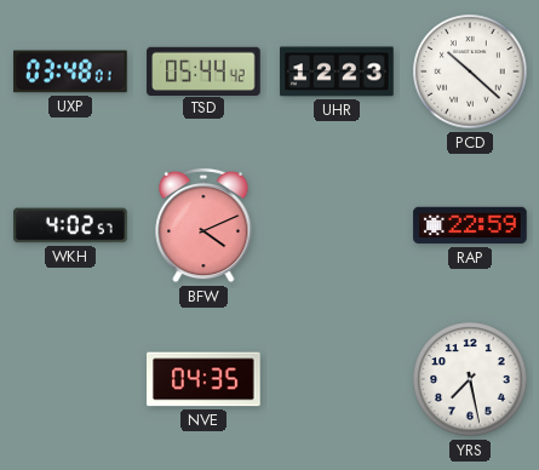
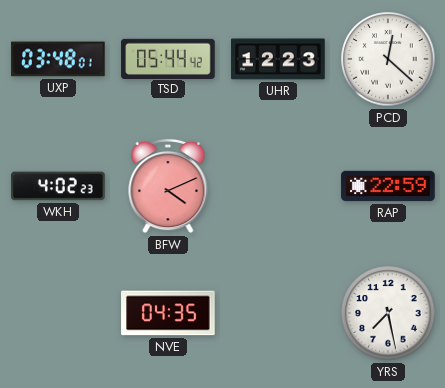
PCD: 10:22 -> 12:22 (388, 59)
WKH: 4:02:57 -> 4:02:23 (58, 186)
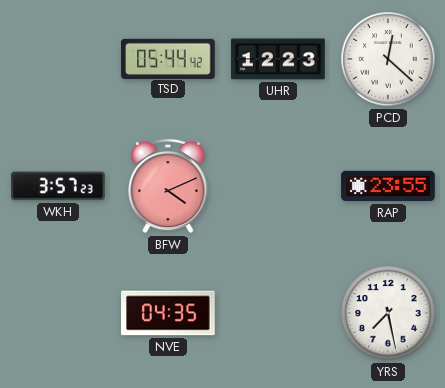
UXP: 03:48 -> none (58, 59)
WKH: 4:02 -> 3:57 (58, 186)
RAP: 22:59 -> 23:55 (388, 186)
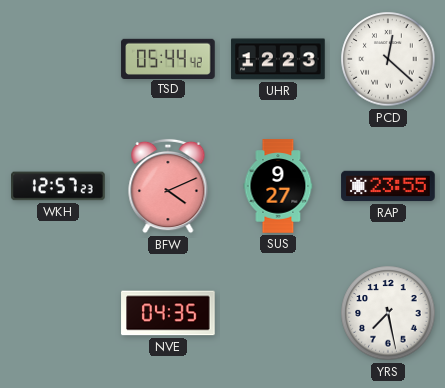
WKH: 3:57 -> 12:57 (58, 186)
SUS: none -> 9:27 (278, 186)
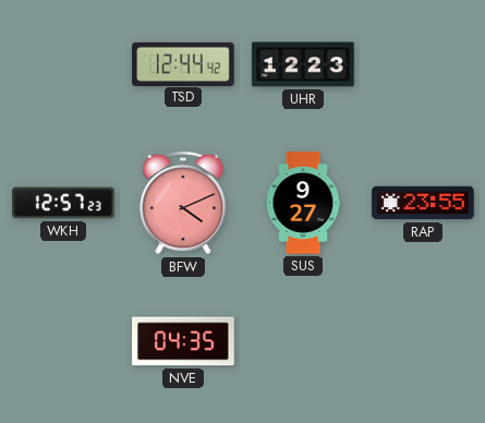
TSD: 05:44 -> 12:44 (183, 63)
PCD: 12:22 -> none (388, 59)
YRS: 7:28 -> none (388, 313)
